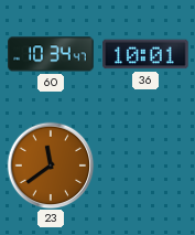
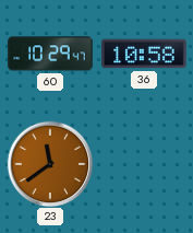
60: 10:34 -> 10:29 (50, 54)
36: 10:01 -> 10:58 (144, 54)
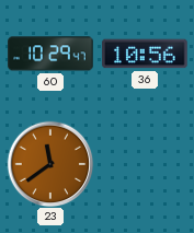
36: 10:58 -> 10:56 (145, 54)
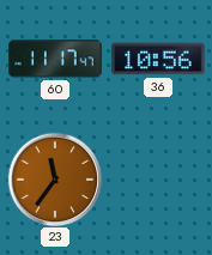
60: 10:29 -> 11:17 (55, 59)
23: 11:39 -> 11:36 (55, 180)
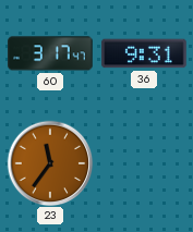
60: 11:17 -> 3:17 (50, 53)
36: 10:56 -> 9:31 (144, 53)
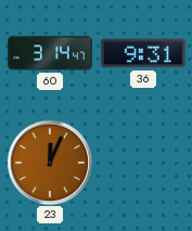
60: 3:17 -> 3:14 (50, 53)
23: 11:36 -> 12:04 (50, 163)
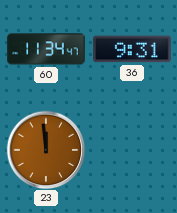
60: 3:14 -> 11:34 (46, 49)
23: 12:04 -> 11:59 (46, 150)
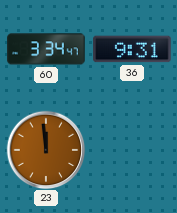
60: 11:34 -> 3:34 (46, 49)
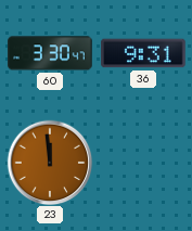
60: 3:34 -> 3:30 (50, 53)
